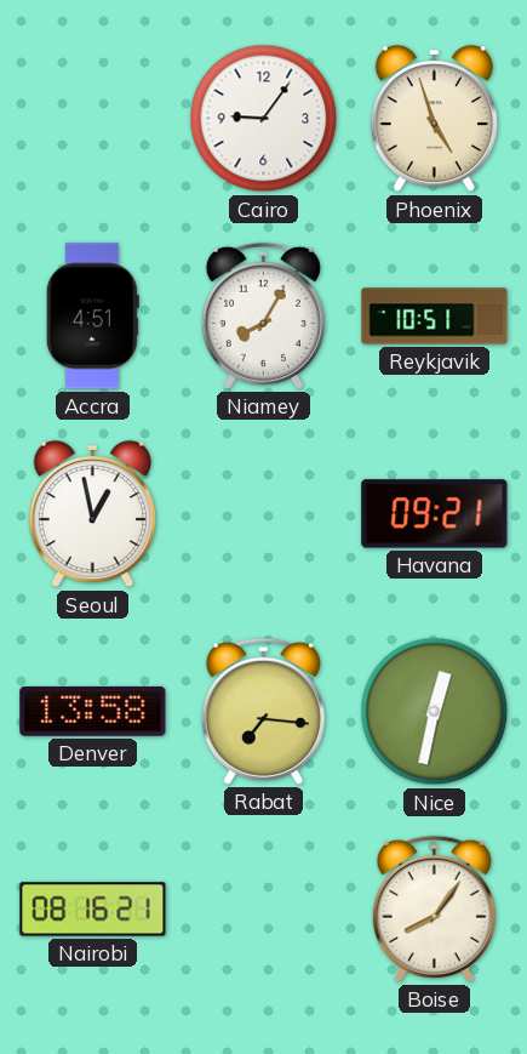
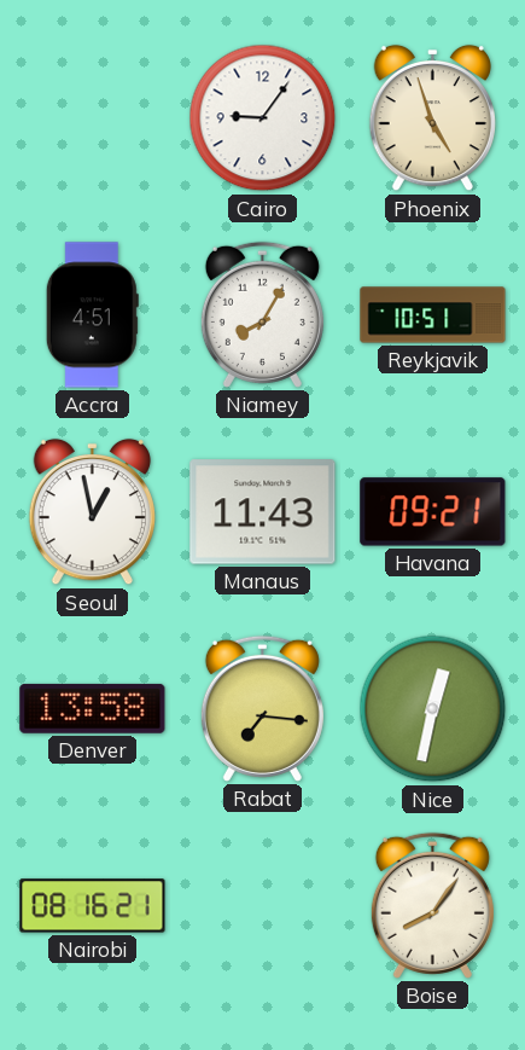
Manaus: none -> 11:43 (263, 512)
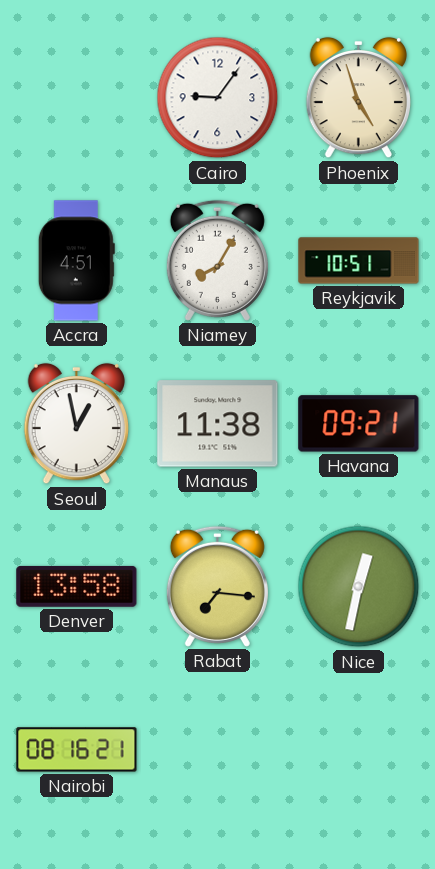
Manaus: 11:43 -> 11:38 (218, 424)
Boise: 8:06 -> none (432, 905)
